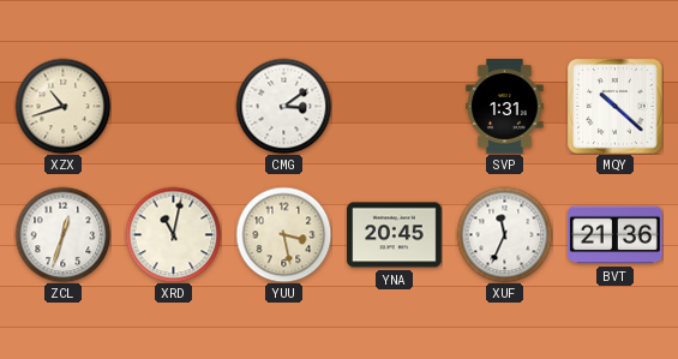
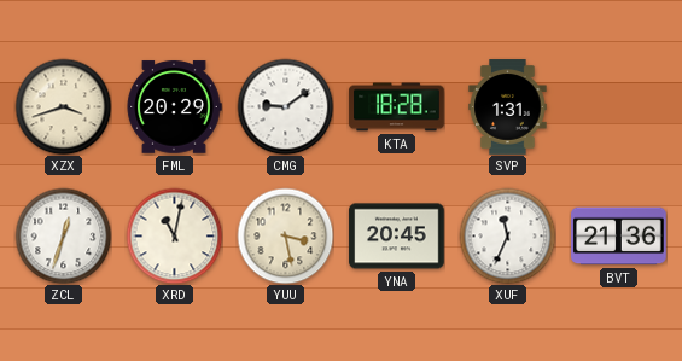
XZX: 10:42 -> 3:42 (63, 106)
FML: none -> 20:29 (174, 107)
CMG: 3:09 -> 9:09 (285, 106)
KTA: none -> 18:28 (397, 107)
MQY: 10:22 -> none (616, 107)
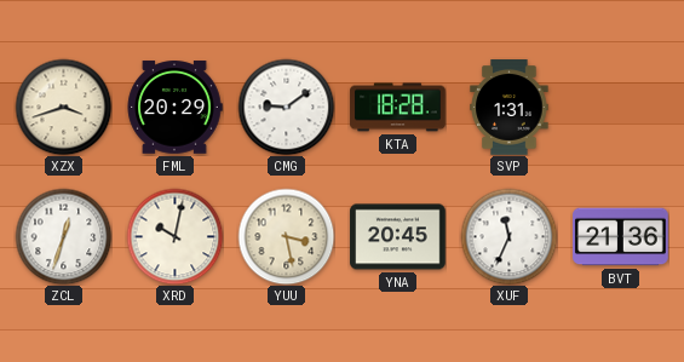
XRD: 11:02 -> 10:02 (174, 236)
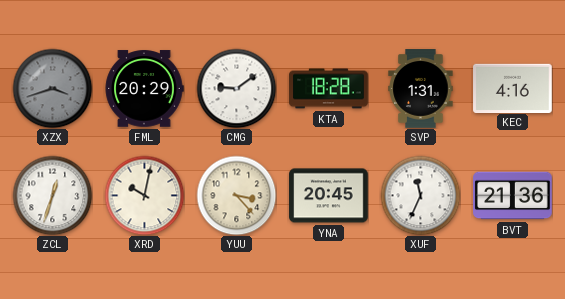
XZX dial: cream -> grey (52, 88)
KEC: none -> 4:16 (513, 88)
YUU: 3:28 -> 3:23 (236, 195)
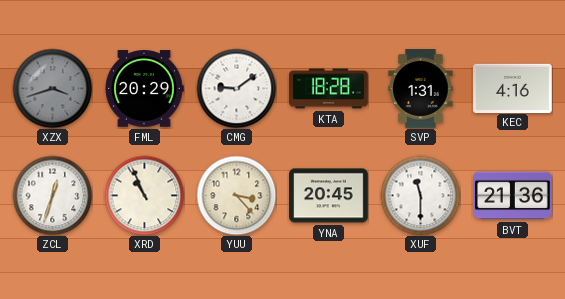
XRD: 10:02 -> 10:56 (144, 195)
XUF: 11:34 -> 11:30 (420, 195)
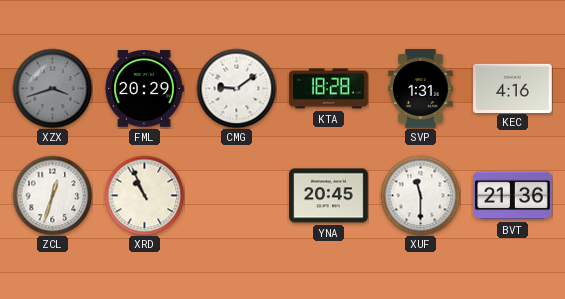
YUU: 3:23 -> none (236, 195)
